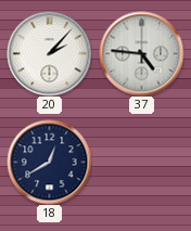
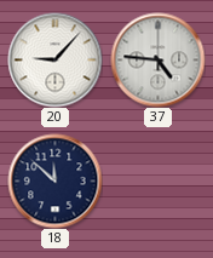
20: 2:07 -> 9:07 (54, 59)
18: 12:40 -> 11:52 (54, 180)
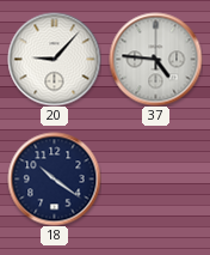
18: 11:52 -> 10:21 (54, 178)
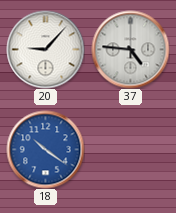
18 dial: navy -> blue (45, 149)
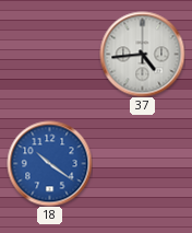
20: 9:07 -> none (45, 49)
37: 4:46 -> 4:44 (142, 54)
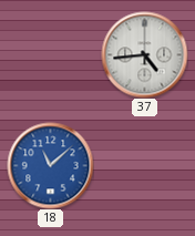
18: 10:21 -> 11:08 (50, 165)
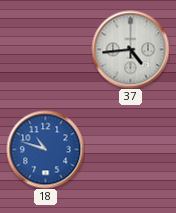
18: 11:08 -> 10:48 (45, 149)
